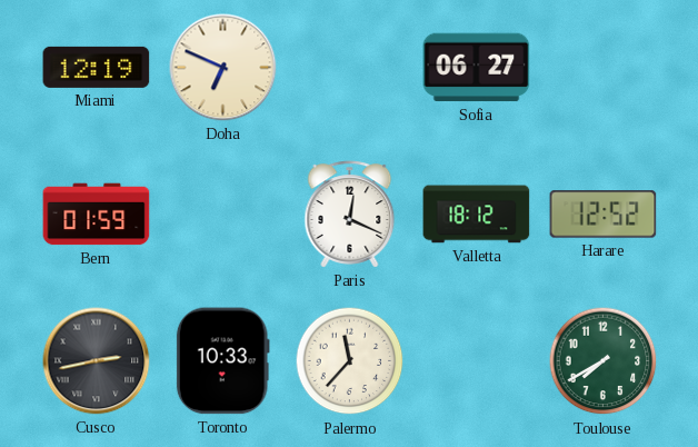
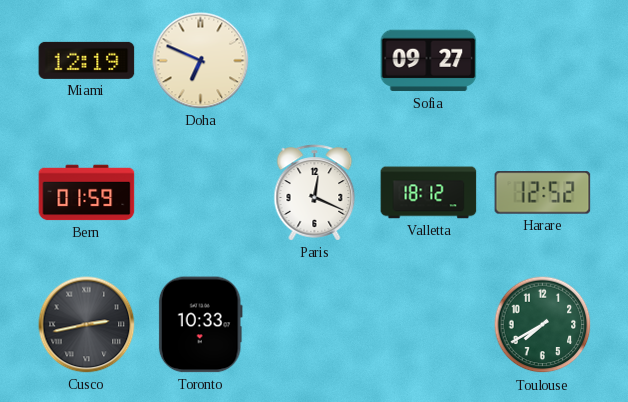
Sofia: 06:27 -> 09:27 (429, 61)
Palermo: 11:37 -> none (350, 361)
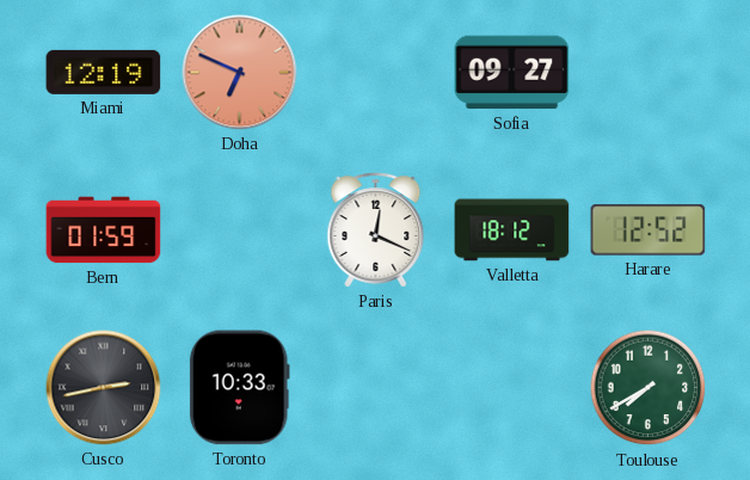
Doha dial: cream -> salmon (240, 73)
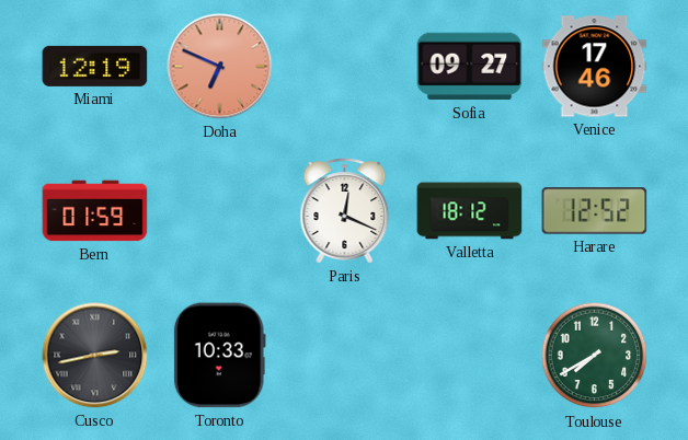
Venice: none -> 17:46 (595, 67)
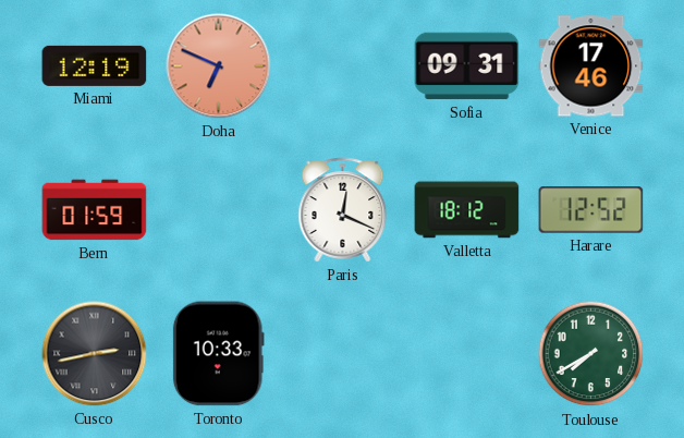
Sofia: 09:27 -> 09:31 (467, 66)
